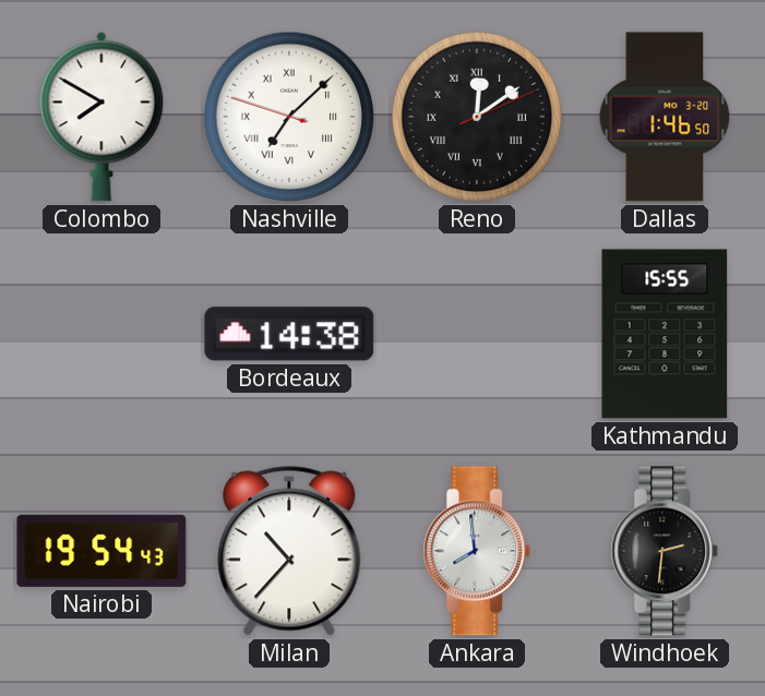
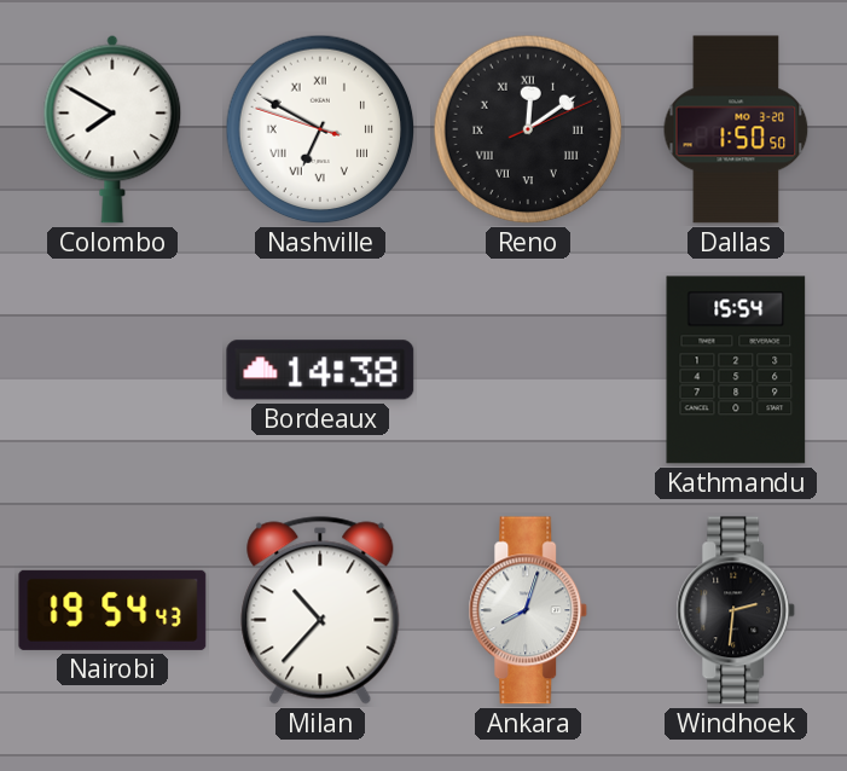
Nashville: 7:07 -> 6:49 (320, 129)
Dallas: 1:46 -> 1:50 (736, 129)
Kathmandu: 15:55 -> 15:54 (736, 370)
Ankara: 7:59 -> 8:03 (528, 610)
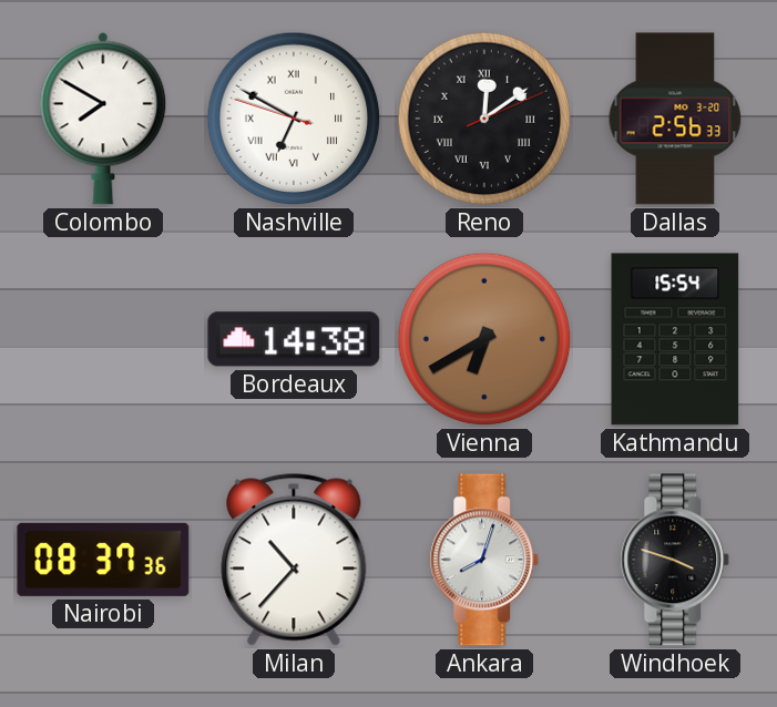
Dallas: 1:50 -> 2:56 (675, 119)
Vienna: none -> 6:40 (484, 339)
Nairobi: 19:54 -> 08:37 (103, 560)
Windhoek: 2:31 -> 3:48 (675, 560)
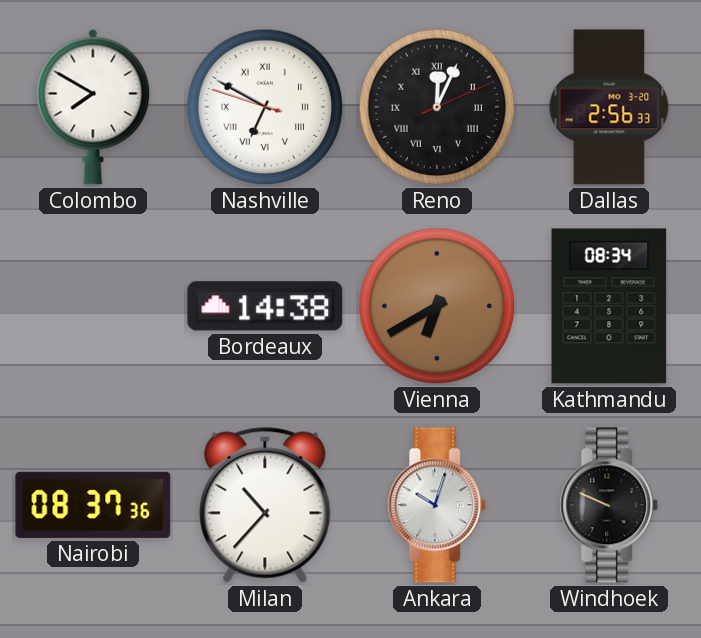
Reno: 12:09 -> 12:04 (437, 107)
Kathmandu: 15:54 -> 08:34 (609, 306)
Ankara: 8:03 -> 10:03 (437, 505)
Windhoek: 3:48 -> 9:49 (609, 505)
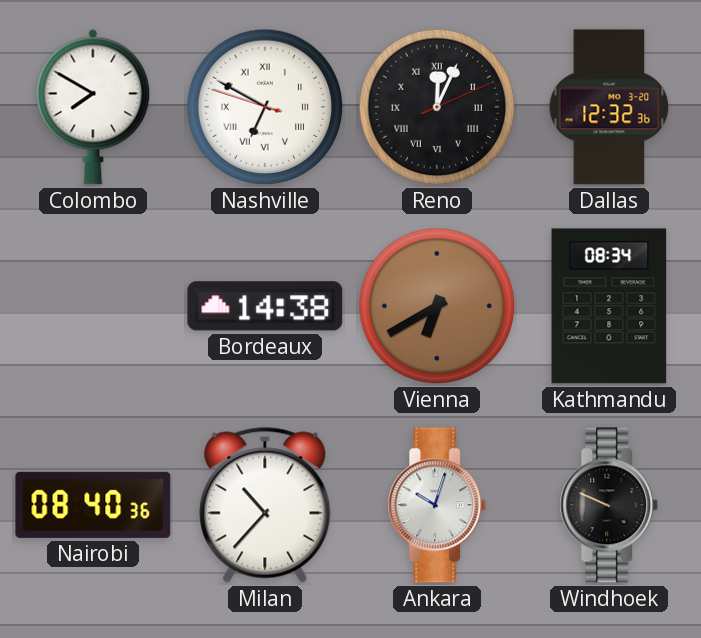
Dallas: 2:56 -> 12:32 (609, 107)
Nairobi: 08:37 -> 08:40 (93, 505)
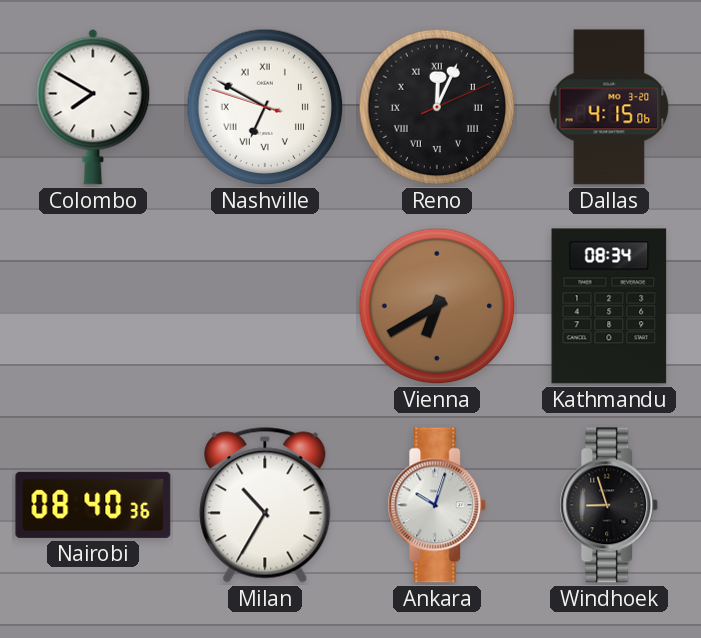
Dallas: 12:32 -> 4:15 (609, 107)
Bordeaux: 14:38 -> none (265, 306)
Milan: 10:37 -> 10:35 (265, 505)
Windhoek: 9:49 -> 8:57 (609, 505)
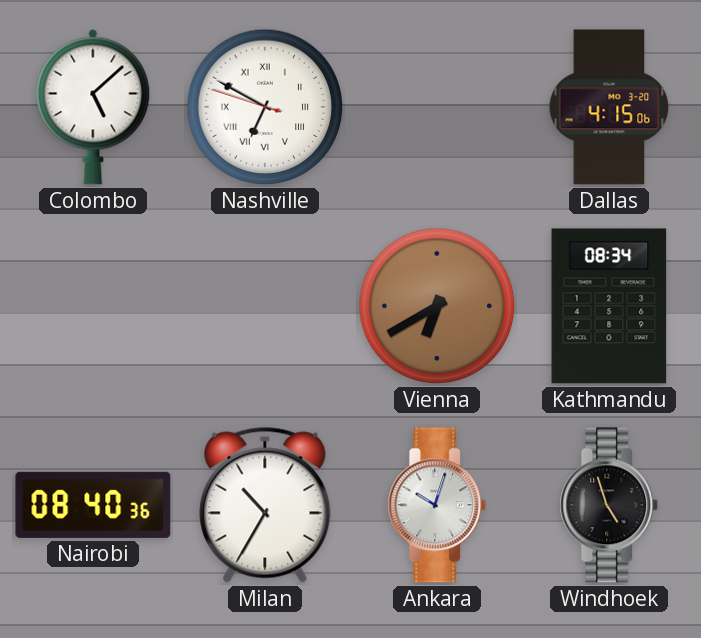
Colombo: 7:50 -> 5:08 (93, 107)
Reno: 12:04 -> none (437, 107)
Windhoek: 8:57 -> 4:57 (609, 505)
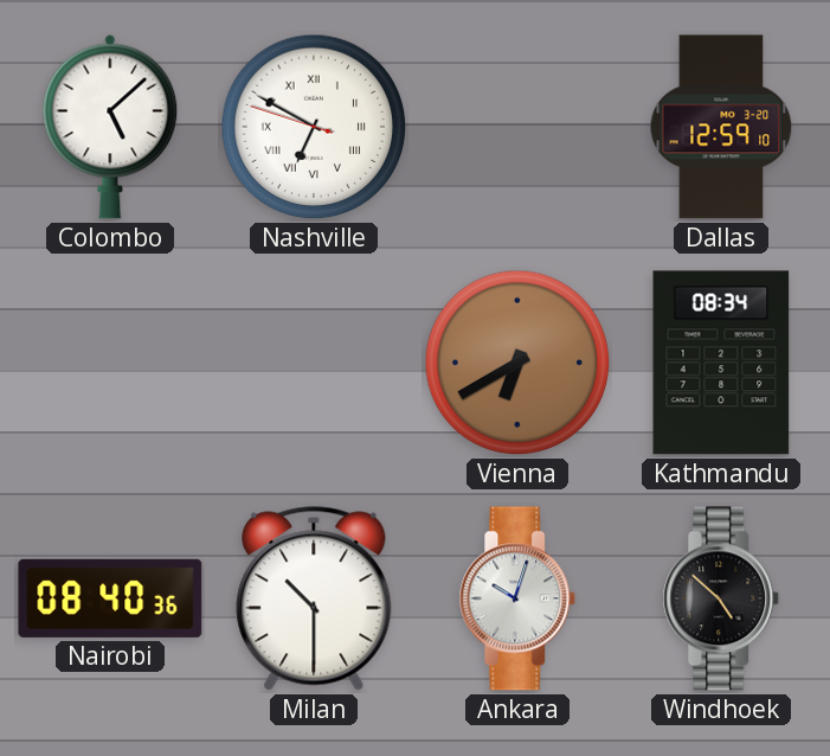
Dallas: 4:15 -> 12:59 (721, 127)
Milan: 10:35 -> 10:30 (314, 598)
Windhoek: 4:57 -> 4:52 (721, 598)
